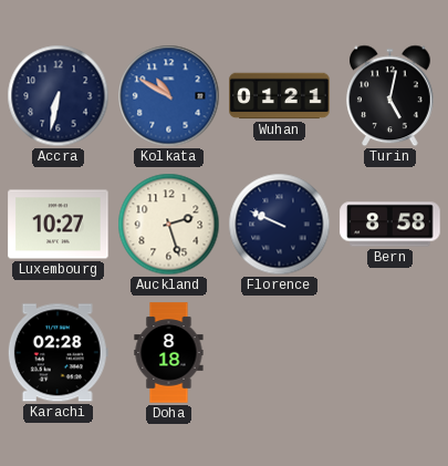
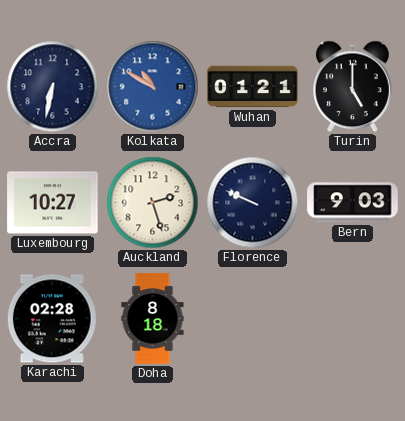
Turin: 5:02 -> 5:00 (353, 87)
Bern: 8:58 -> 9:03 (353, 203)
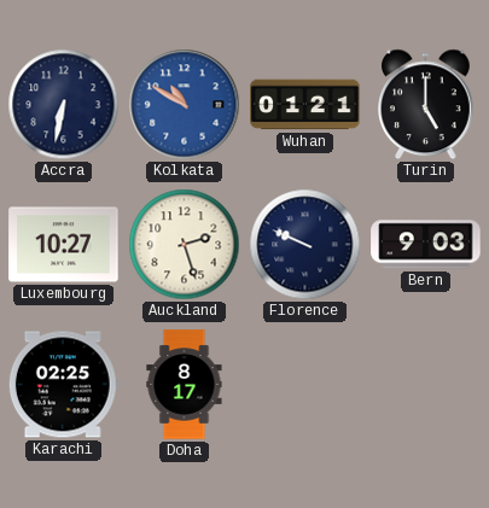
Karachi: 02:28 -> 02:25 (63, 385)
Doha: 8:18 -> 8:17 (185, 385)
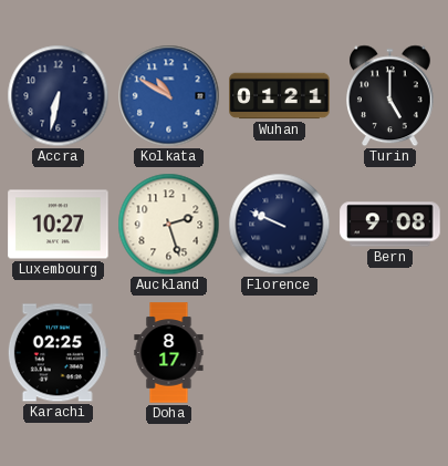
Bern: 9:03 -> 9:08 (390, 225)
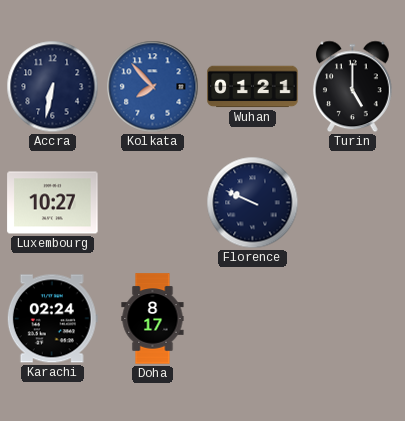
Kolkata: 10:50 -> 7:53 (153, 87)
Auckland: 2:27 -> none (169, 225)
Bern: 9:08 -> none (390, 225)
Karachi: 02:25 -> 02:24 (52, 319)
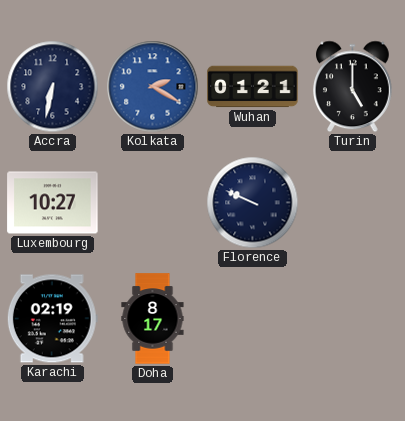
Kolkata: 7:53 -> 2:20 (153, 87)
Karachi: 02:24 -> 02:19 (52, 319)
